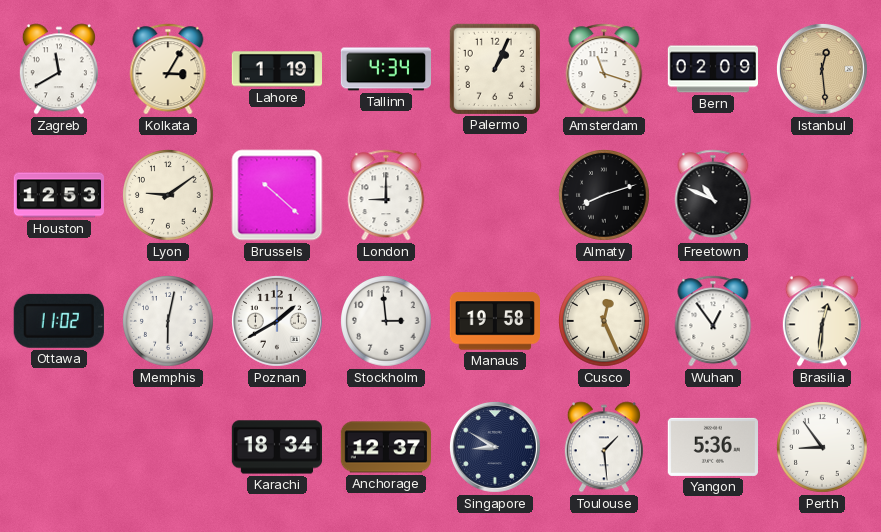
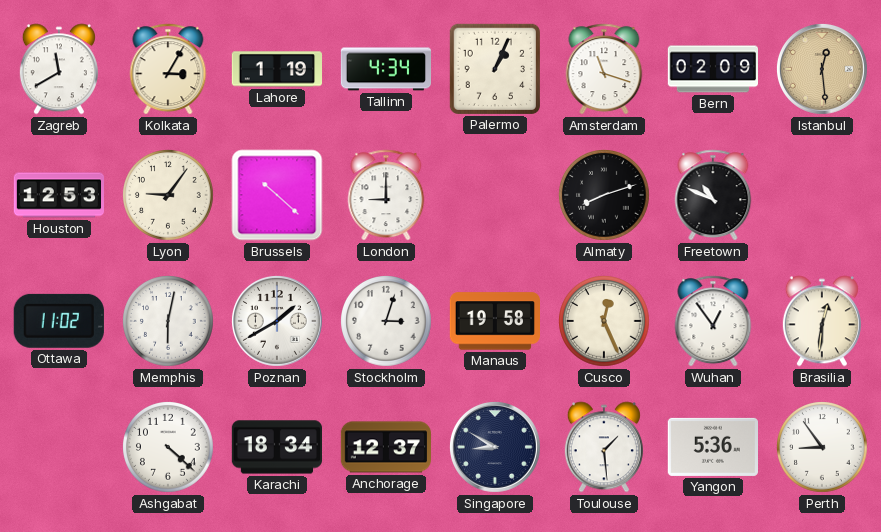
Lyon: 9:09 -> 9:06 (169, 196)
Stockholm: 2:59 -> 3:03 (387, 322)
Ashgabat: none -> 4:22 (169, 448)
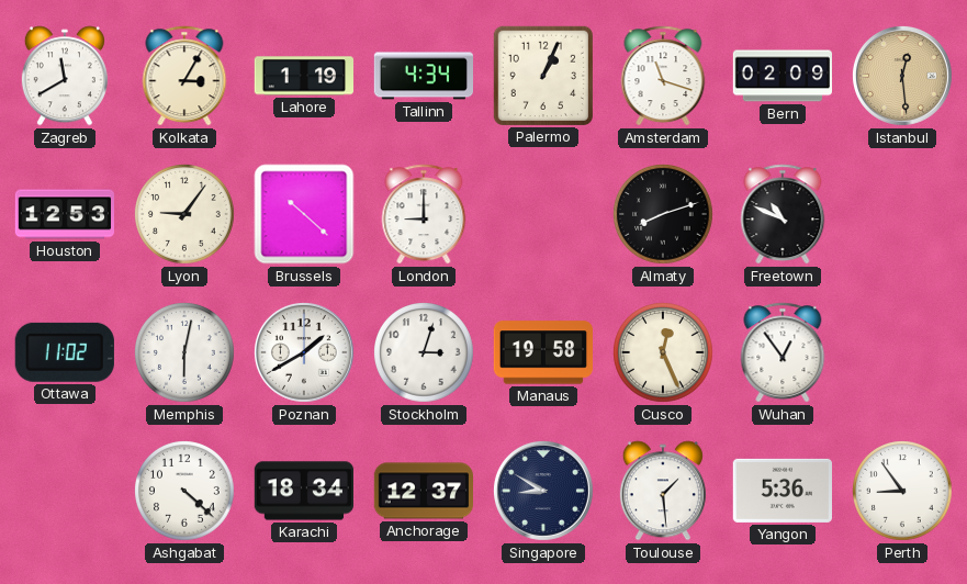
Brasilia: 12:31 -> none (822, 321)
